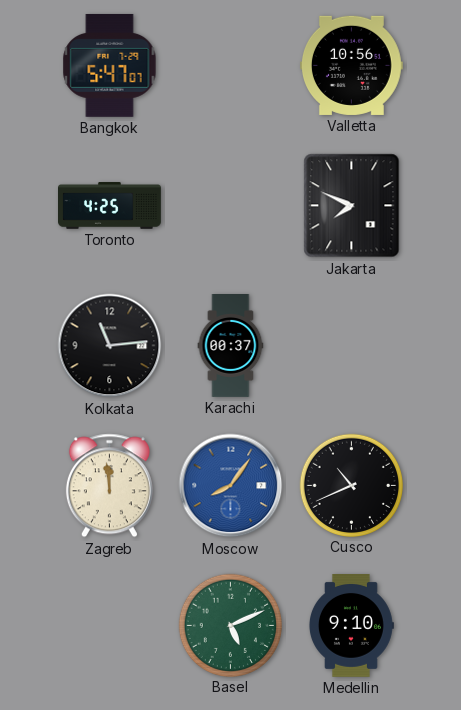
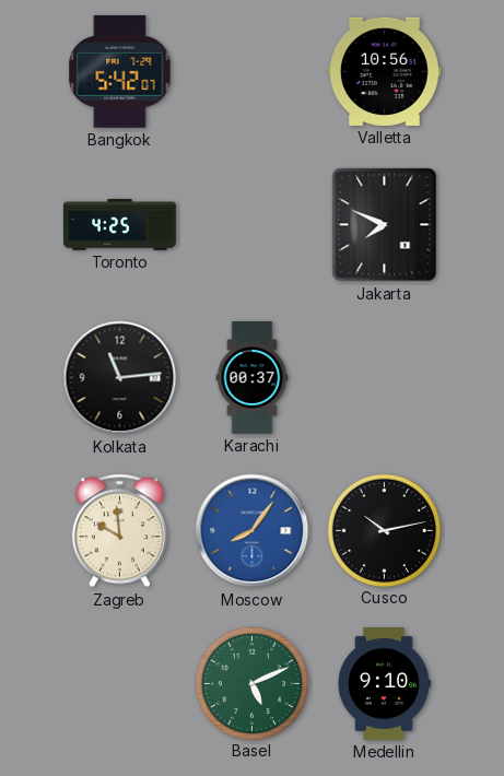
Bangkok: 5:47 -> 5:42 (120, 71)
Zagreb: 11:59 -> 9:59 (119, 531)
Cusco: 10:41 -> 10:13 (384, 530)
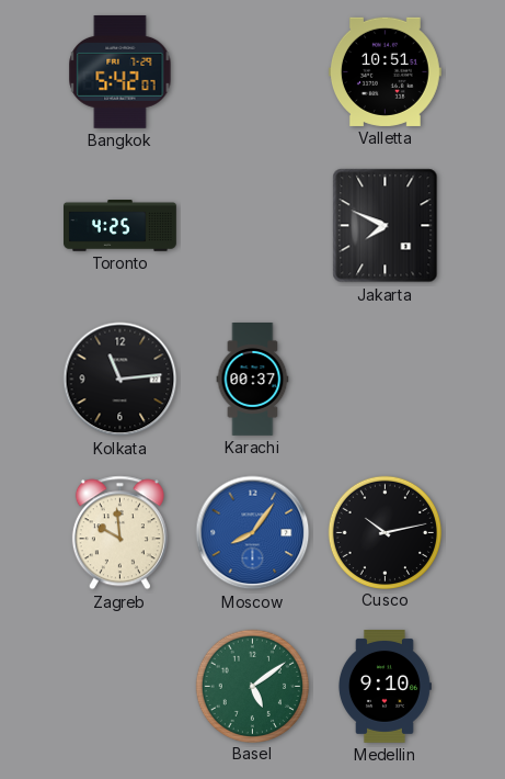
Valletta: 10:56 -> 10:51 (385, 71)
Basel: 5:11 -> 5:09 (252, 686)
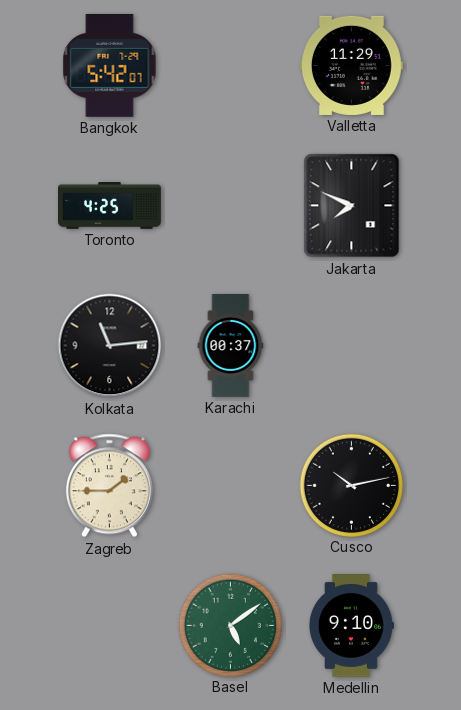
Valletta: 10:51 -> 11:29 (351, 65)
Zagreb: 9:59 -> 1:45 (109, 486)
Moscow: 8:06 -> none (253, 533)
